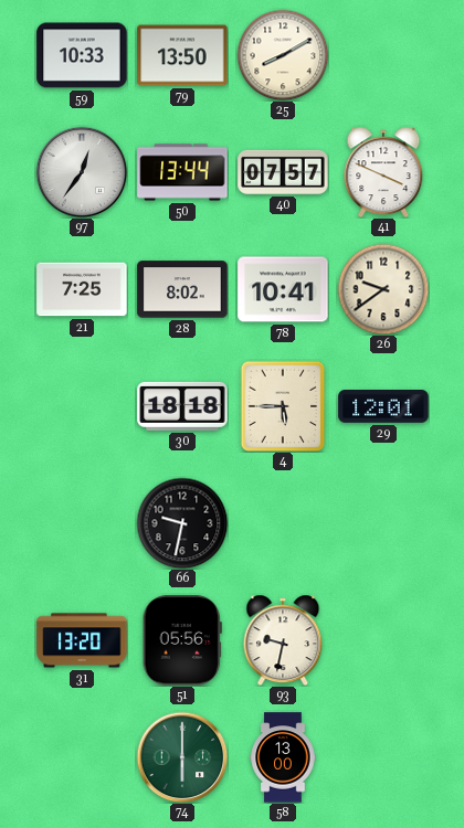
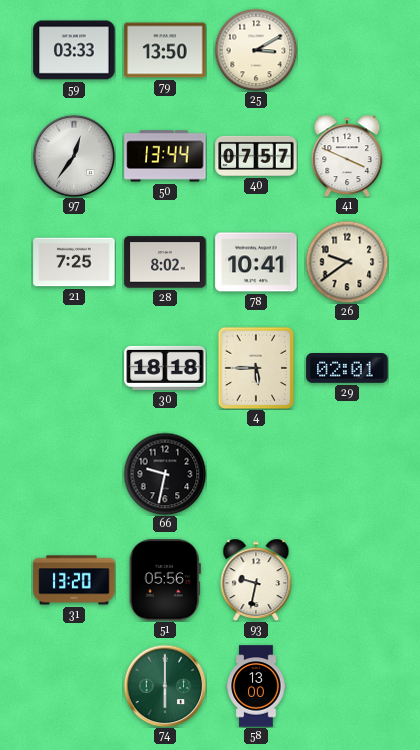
59: 10:33 -> 03:33 (74, 50)
25: 8:10 -> 3:10 (256, 50)
29: 12:01 -> 02:01 (347, 369)
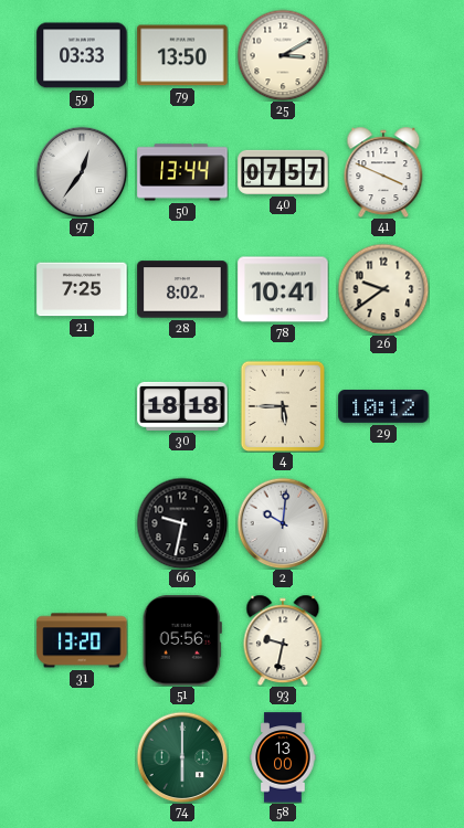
29: 02:01 -> 10:12 (383, 407)
2: none -> 10:01 (283, 523)
